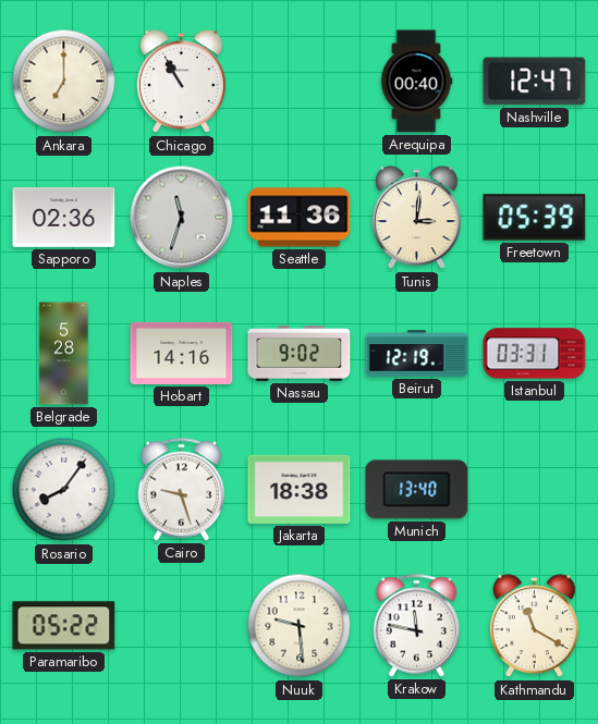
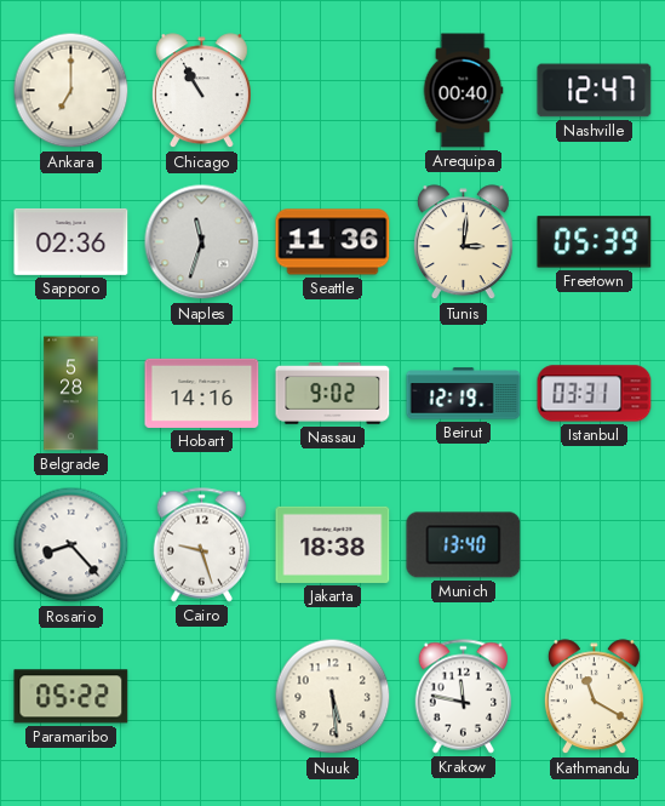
Rosario: 8:06 -> 8:23 (71, 545)
Nuuk: 9:29 -> 5:29 (333, 697)
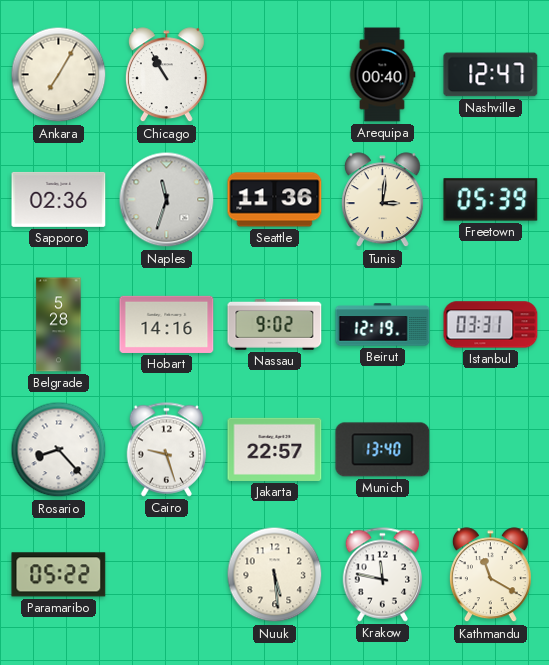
Ankara: 7:00 -> 7:05 (59, 75)
Jakarta: 18:38 -> 22:57 (275, 449)
